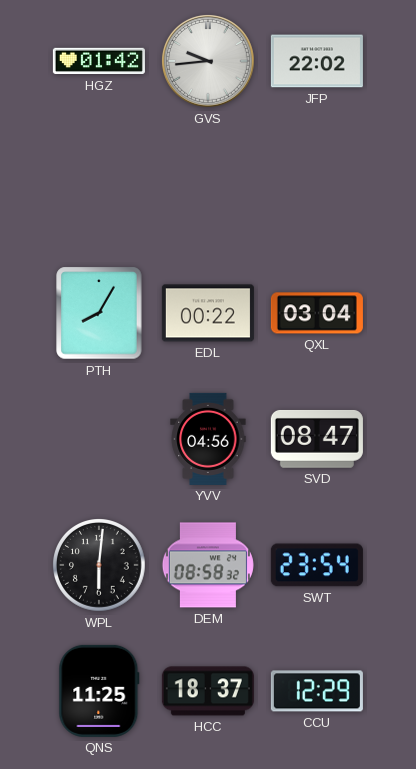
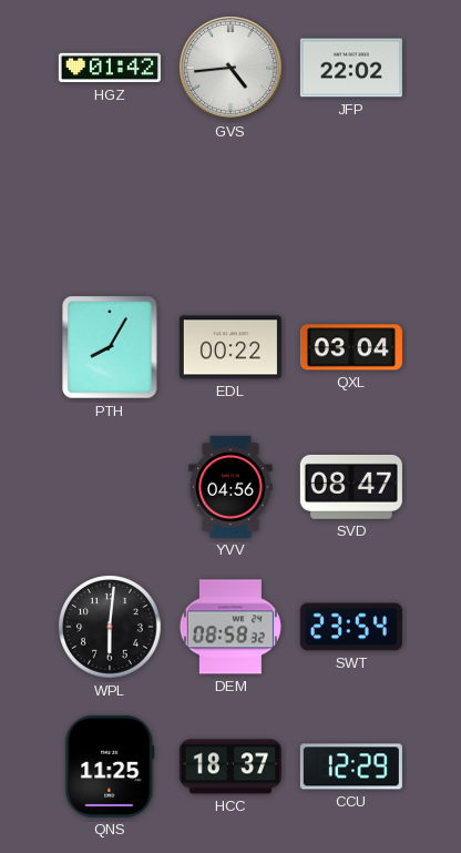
GVS: 9:44 -> 4:44 (230, 68)
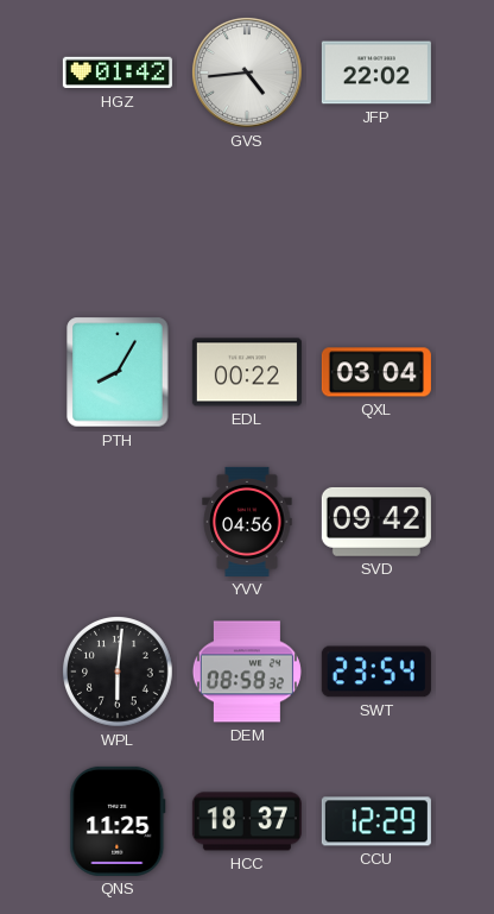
SVD: 08:47 -> 09:42 (376, 522)
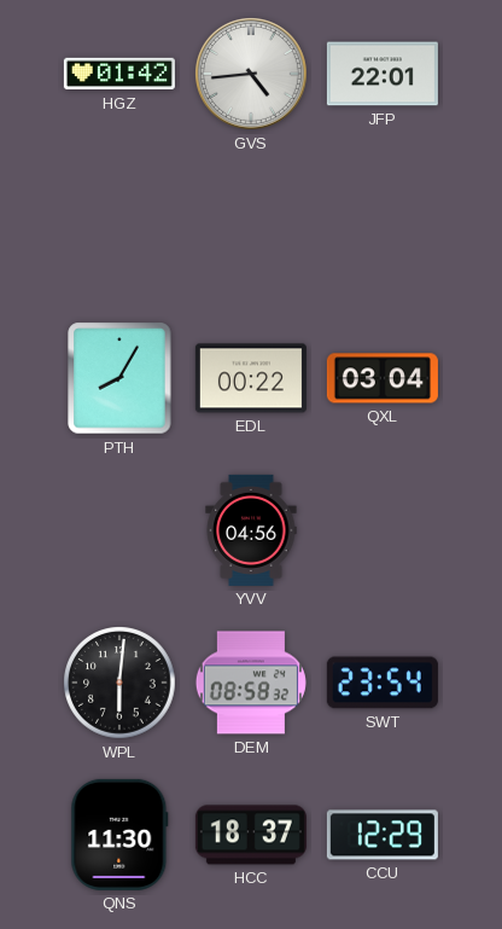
JFP: 22:02 -> 22:01 (383, 74)
SVD: 09:42 -> none (376, 522)
QNS: 11:25 -> 11:30 (119, 835)
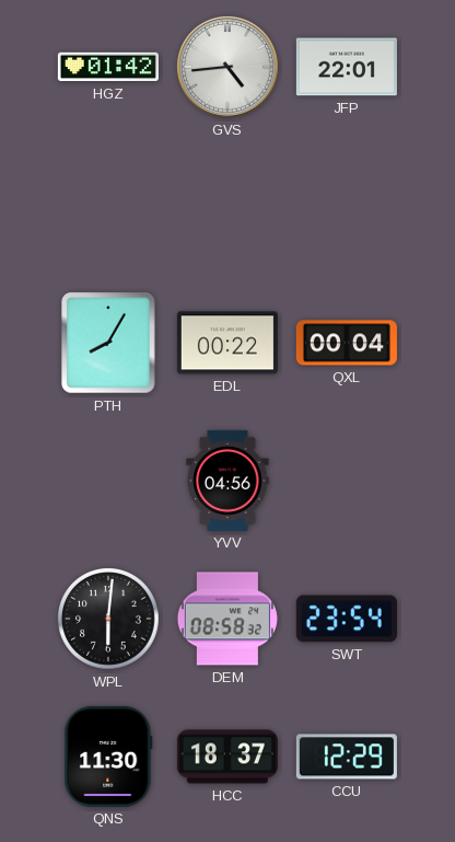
QXL: 03:04 -> 00:04 (347, 343)
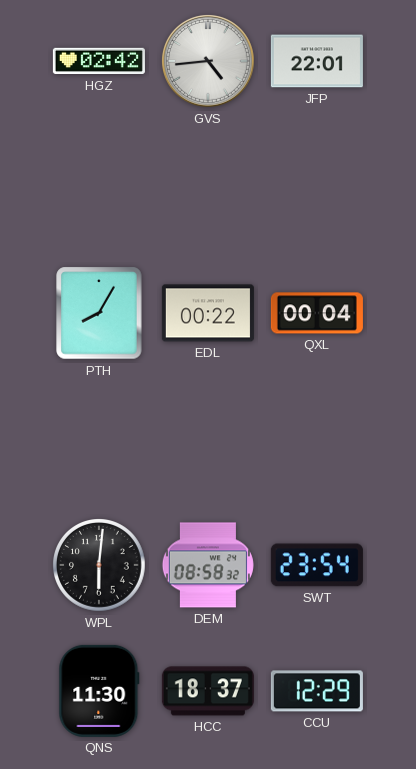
HGZ: 01:42 -> 02:42 (99, 61)
YVV: 04:56 -> none (227, 481)
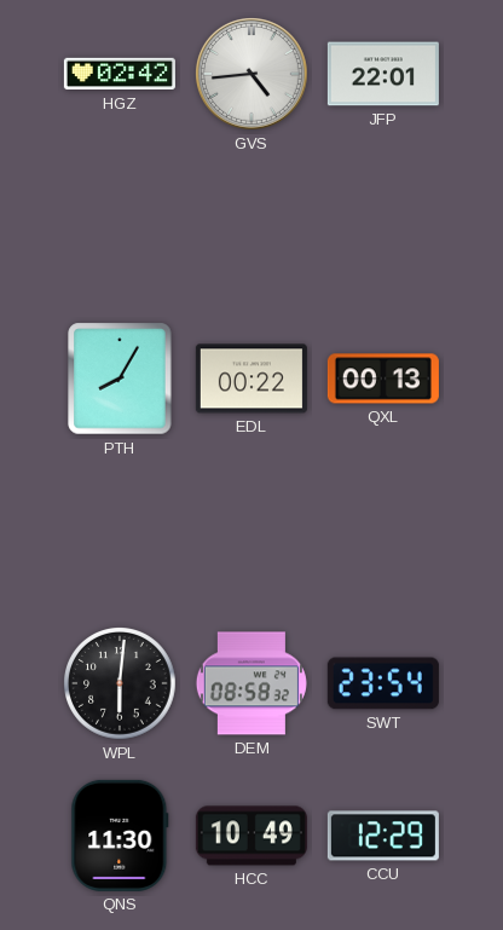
QXL: 00:04 -> 00:13 (383, 379)
HCC: 18:37 -> 10:49 (251, 836)
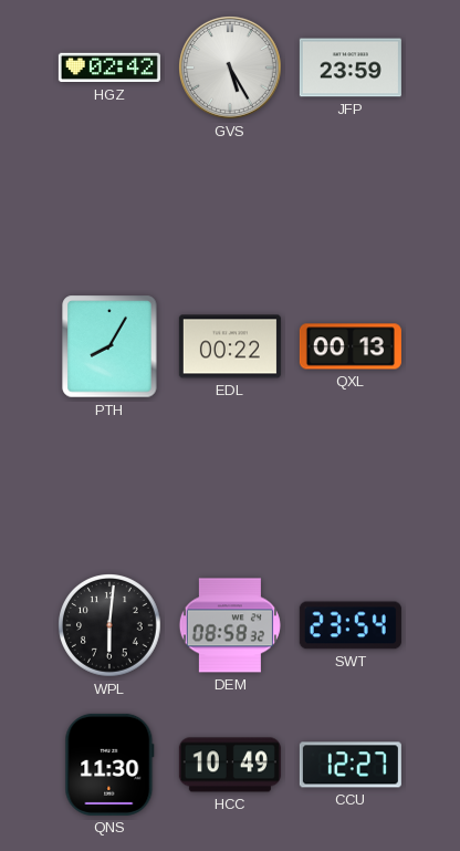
GVS: 4:44 -> 5:25 (230, 68)
JFP: 22:01 -> 23:59 (351, 68)
CCU: 12:29 -> 12:27 (351, 765)
